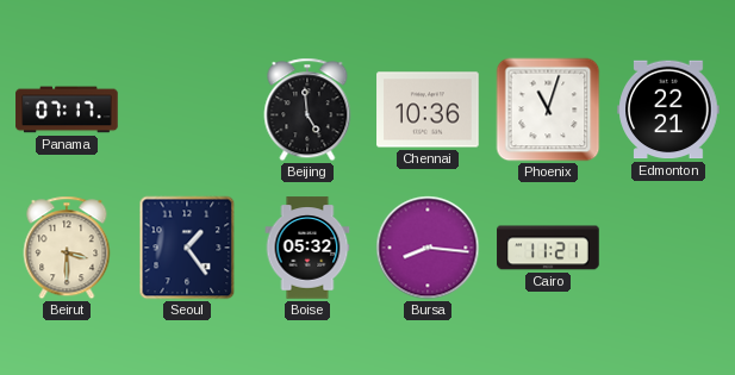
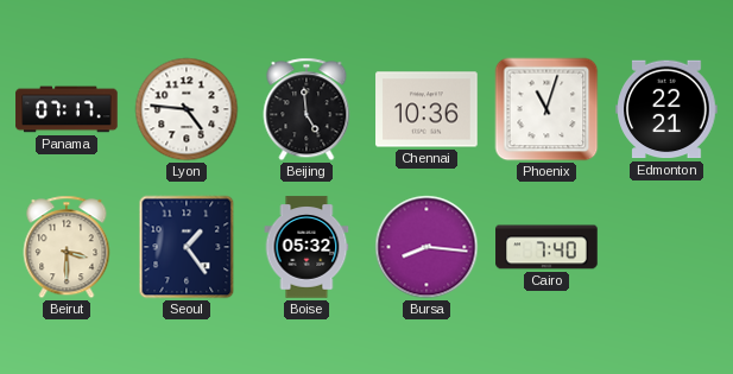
Lyon: none -> 4:46 (187, 109)
Cairo: 11:21 -> 7:40 (546, 247)
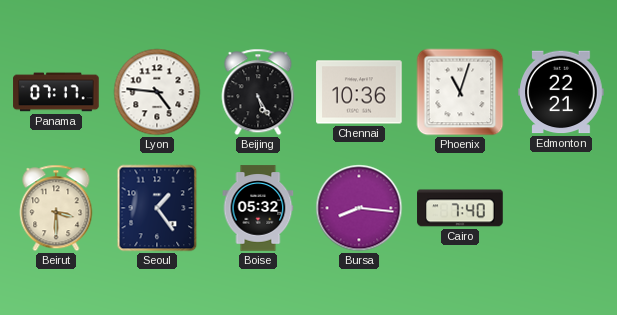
Beijing: 4:59 -> 5:25 (258, 92)
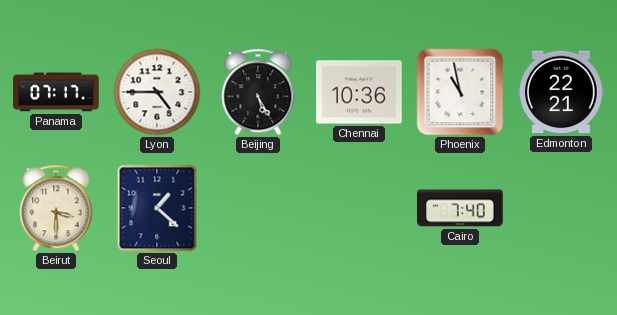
Lyon: 4:46 -> 4:45 (157, 92)
Phoenix: 11:03 -> 10:58 (460, 92)
Seoul: 1:24 -> 1:22 (157, 208)
Boise: 05:32 -> none (258, 208)
Bursa: 8:16 -> none (359, 208)
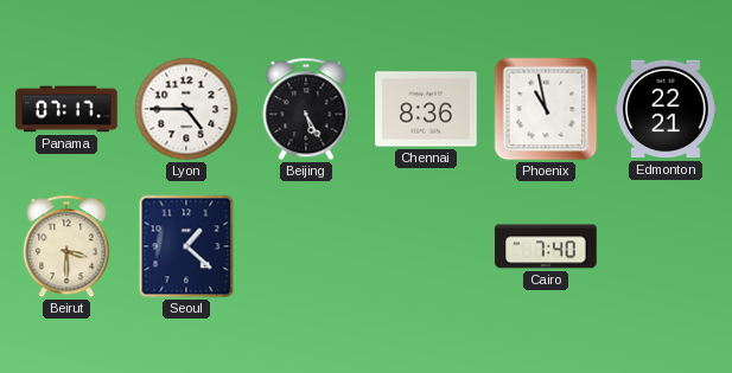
Chennai: 10:36 -> 8:36 (426, 109)
